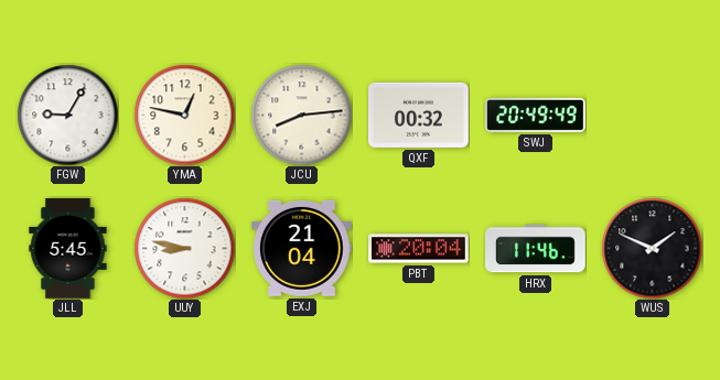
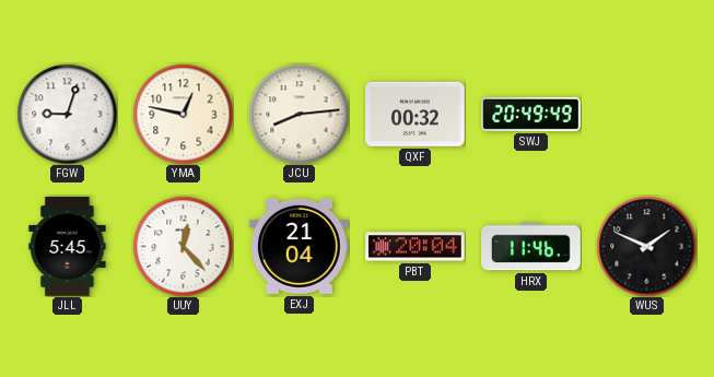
FGW: 9:05 -> 9:03 (67, 114)
UUY: 8:47 -> 12:23 (183, 246)
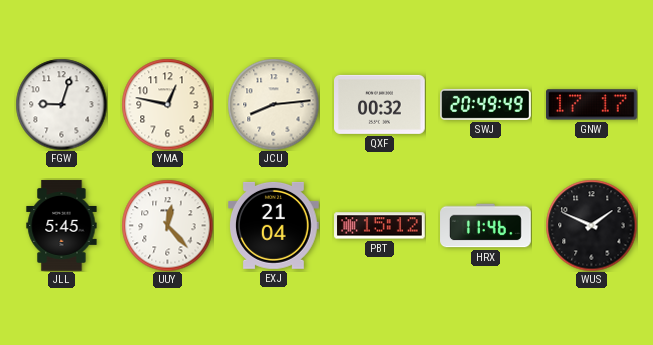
GNW: none -> 17:17 (592, 105)
PBT: 20:04 -> 15:12 (380, 226)
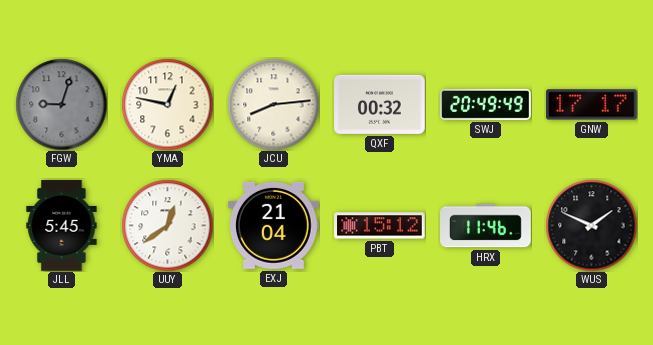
FGW dial: white -> grey (61, 104)
UUY: 12:23 -> 12:39 (167, 225)
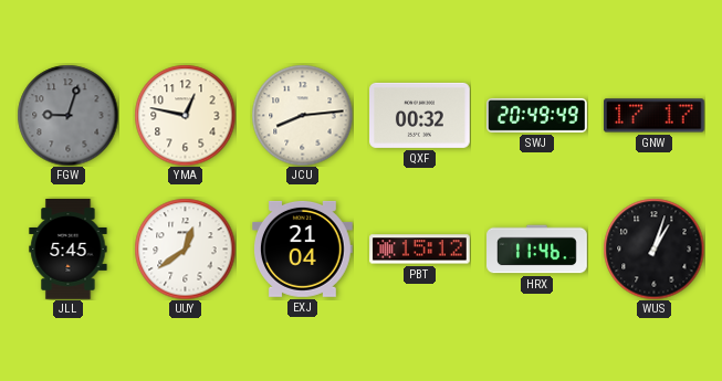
WUS: 1:49 -> 1:03 (653, 248)
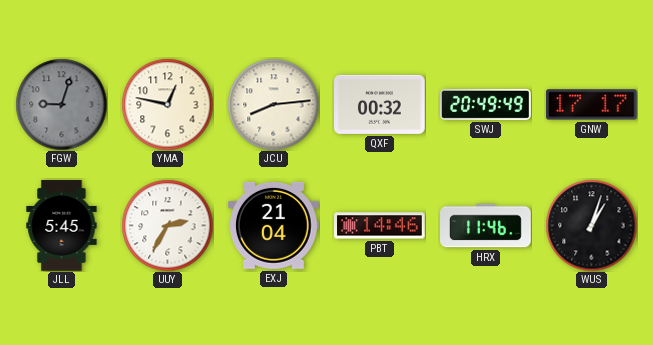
UUY: 12:39 -> 2:35 (167, 225)
PBT: 15:12 -> 14:46 (380, 226)
